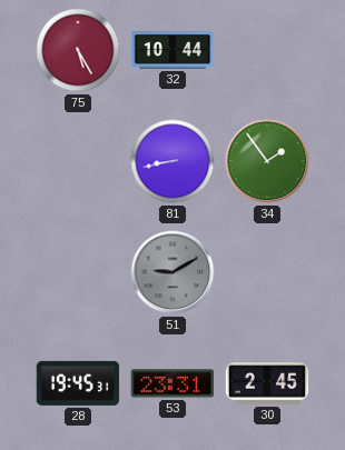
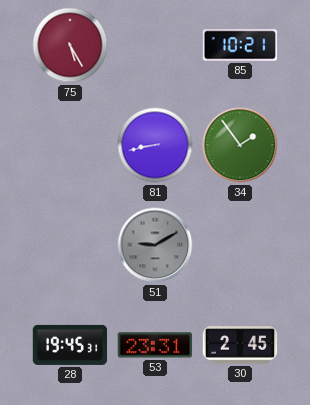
32: 10:44 -> none (172, 50)
85: none -> 10:21 (240, 45)
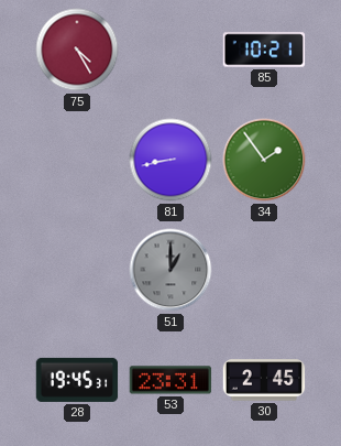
75: 5:25 -> 4:25 (77, 50)
51: 9:10 -> 1:00 (170, 270)
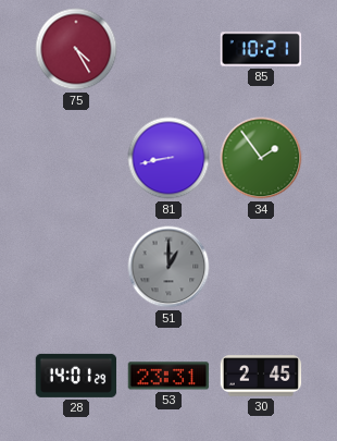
28: 19:45 -> 14:01 (76, 376)
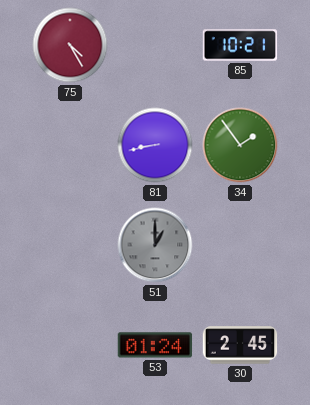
28: 14:01 -> none (76, 376)
53: 23:31 -> 01:24 (155, 345)
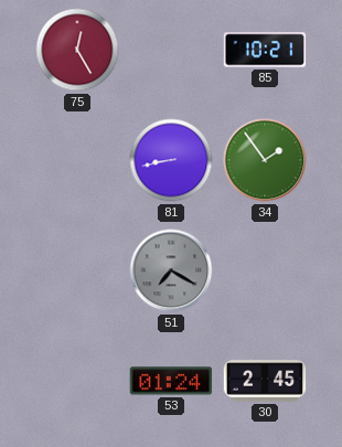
75: 4:25 -> 12:25 (77, 50)
51: 1:00 -> 7:20 (171, 270)
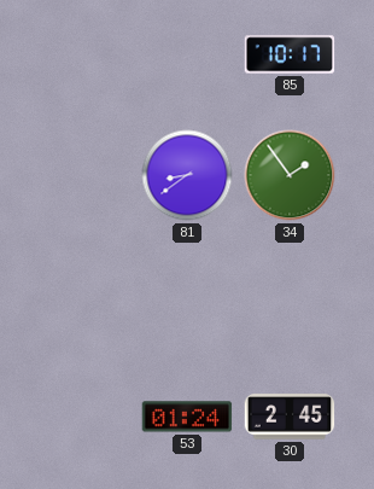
75: 12:25 -> none (77, 50)
85: 10:21 -> 10:17 (290, 54)
81: 8:43 -> 8:39 (187, 175)
51: 7:20 -> none (171, 270)
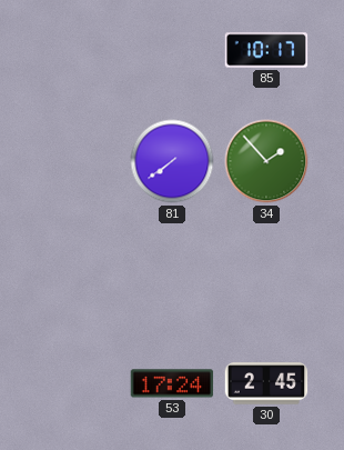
81: 8:39 -> 7:39 (172, 161)
34: 1:54 -> 1:53 (266, 161)
53: 01:24 -> 17:24 (172, 383)
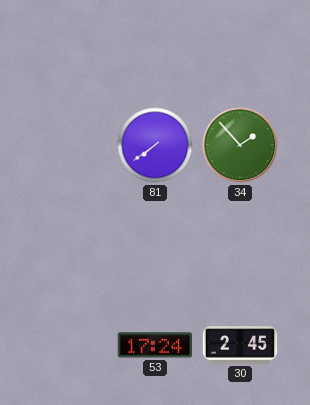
85: 10:17 -> none (266, 50)
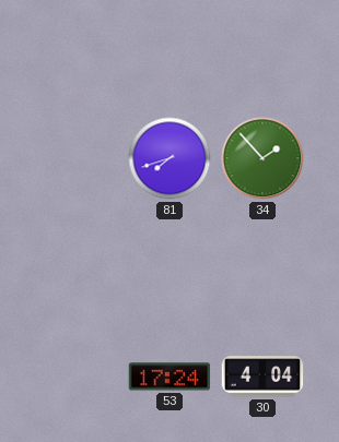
81: 7:39 -> 7:42 (169, 158)
30: 2:45 -> 4:04 (262, 377)
